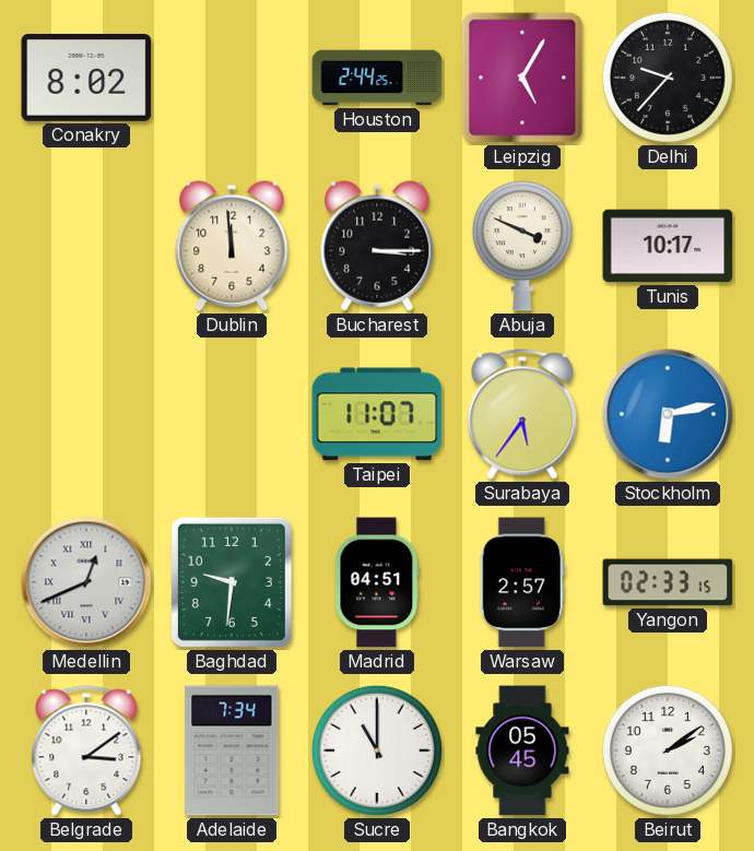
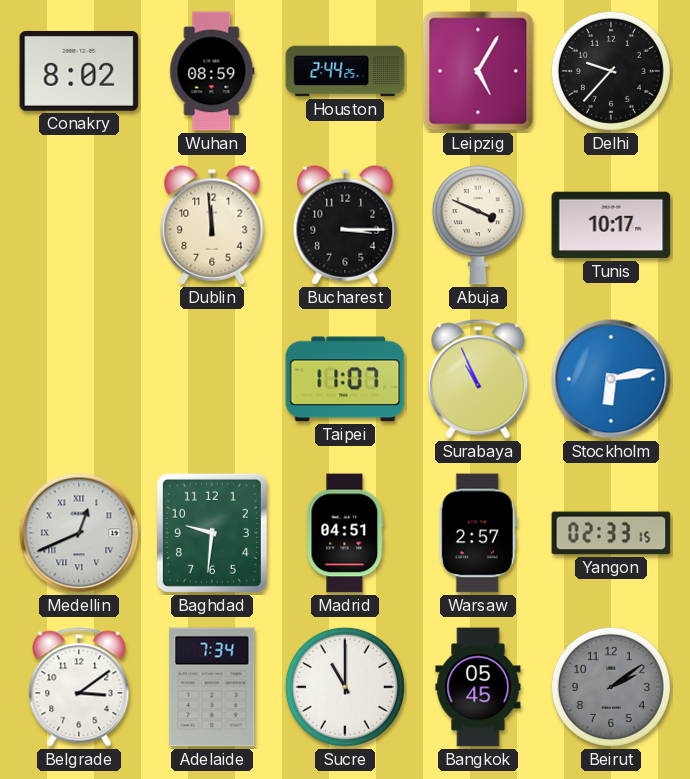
Wuhan: none -> 08:59 (212, 71)
Surabaya: 5:36 -> 10:56 (478, 379)
Beirut dial: white -> grey (611, 687)
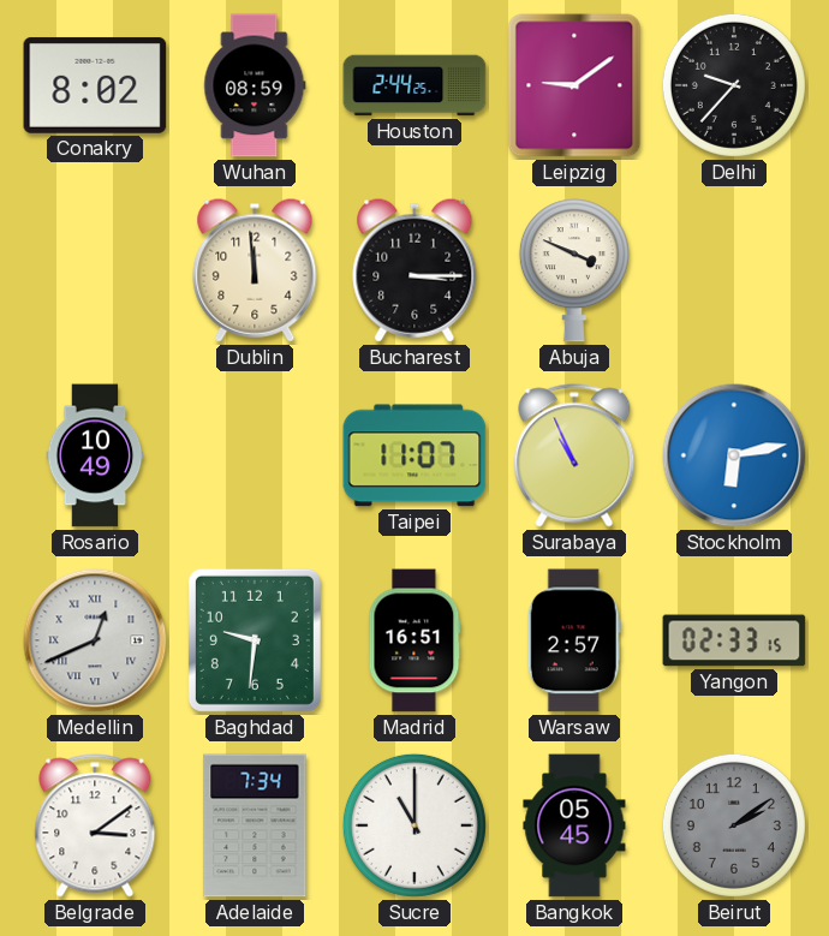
Leipzig: 5:05 -> 9:09 (574, 85)
Tunis: 10:17 -> none (611, 225)
Rosario: none -> 10:49 (95, 455)
Madrid: 04:51 -> 16:51 (415, 640)
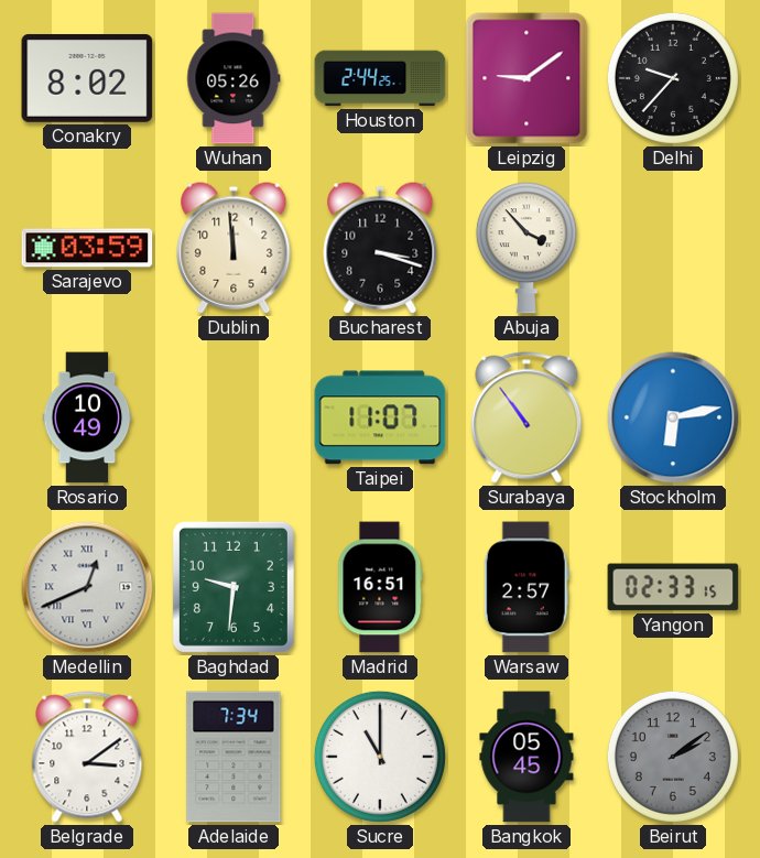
Wuhan: 08:59 -> 05:26 (234, 78)
Sarajevo: none -> 03:59 (87, 248)
Bucharest: 3:15 -> 3:18 (380, 248)
Abuja: 3:49 -> 3:53 (526, 248)
Surabaya: 10:56 -> 10:54 (526, 417)
